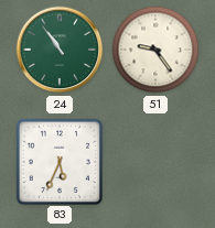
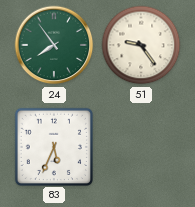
24: 10:54 -> 7:54 (54, 45)
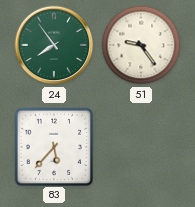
83: 5:34 -> 5:37 (54, 146)
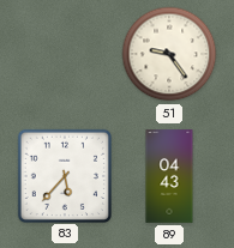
24: 7:54 -> none (54, 45)
89: none -> 04:43 (169, 176)
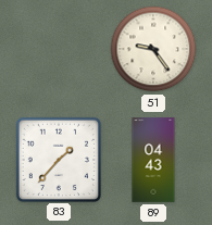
83: 5:37 -> 1:37 (59, 159)
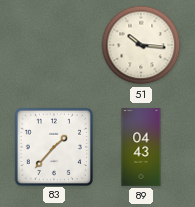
51: 9:24 -> 10:16 (141, 45)
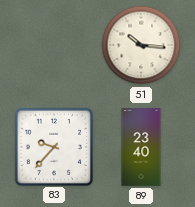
83: 1:37 -> 9:37 (54, 146)
89: 04:43 -> 23:40 (141, 147)
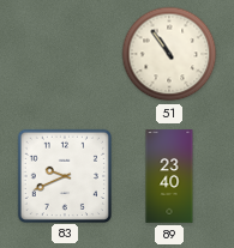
51: 10:16 -> 10:54 (169, 54)
83: 9:37 -> 9:41 (65, 175)
